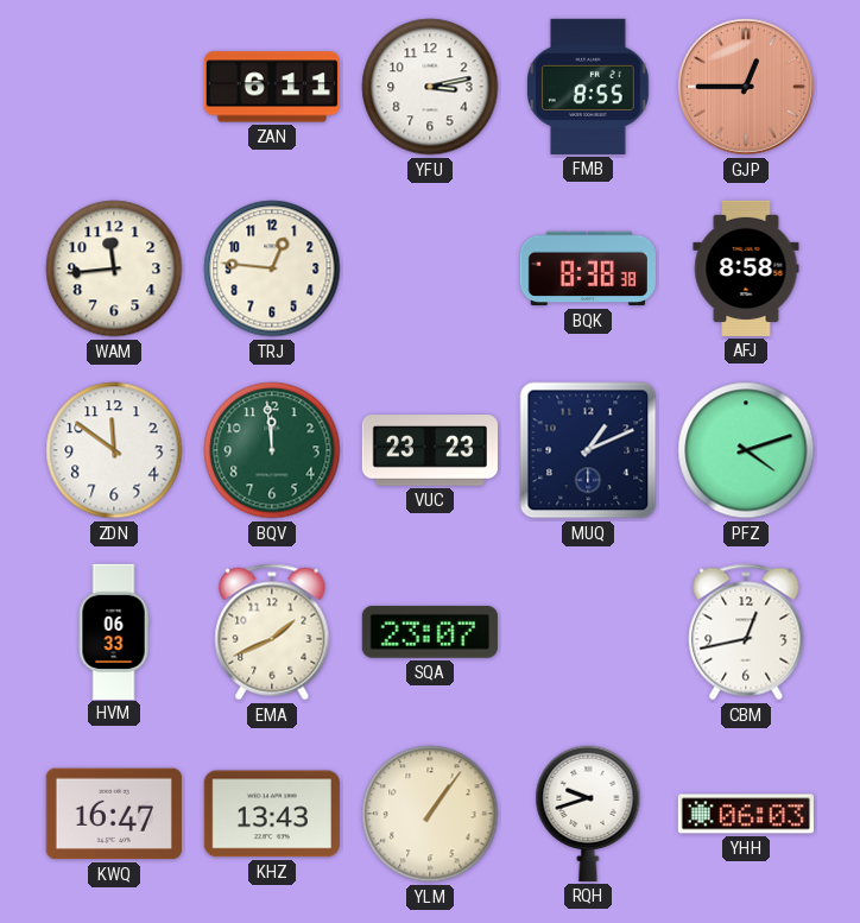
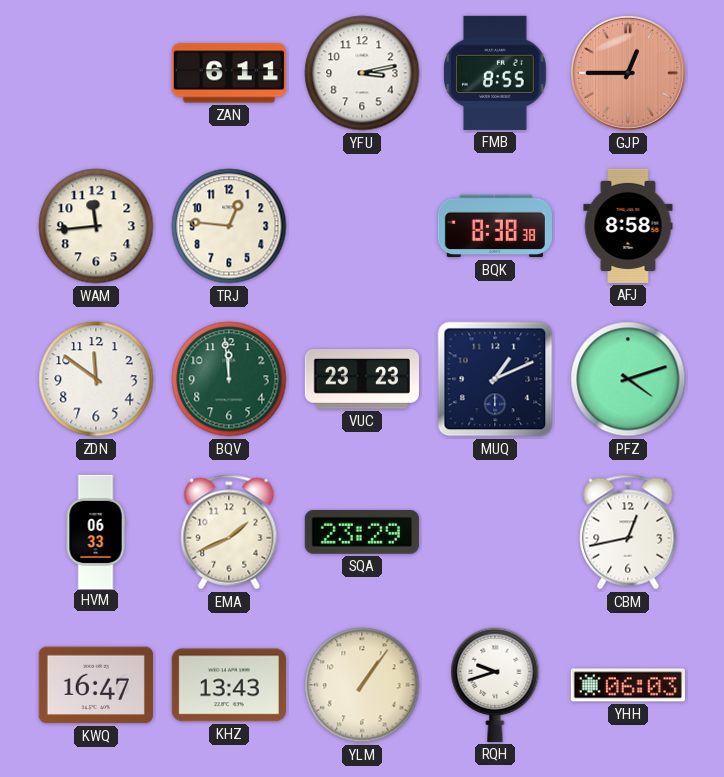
SQA: 23:07 -> 23:29 (362, 532)
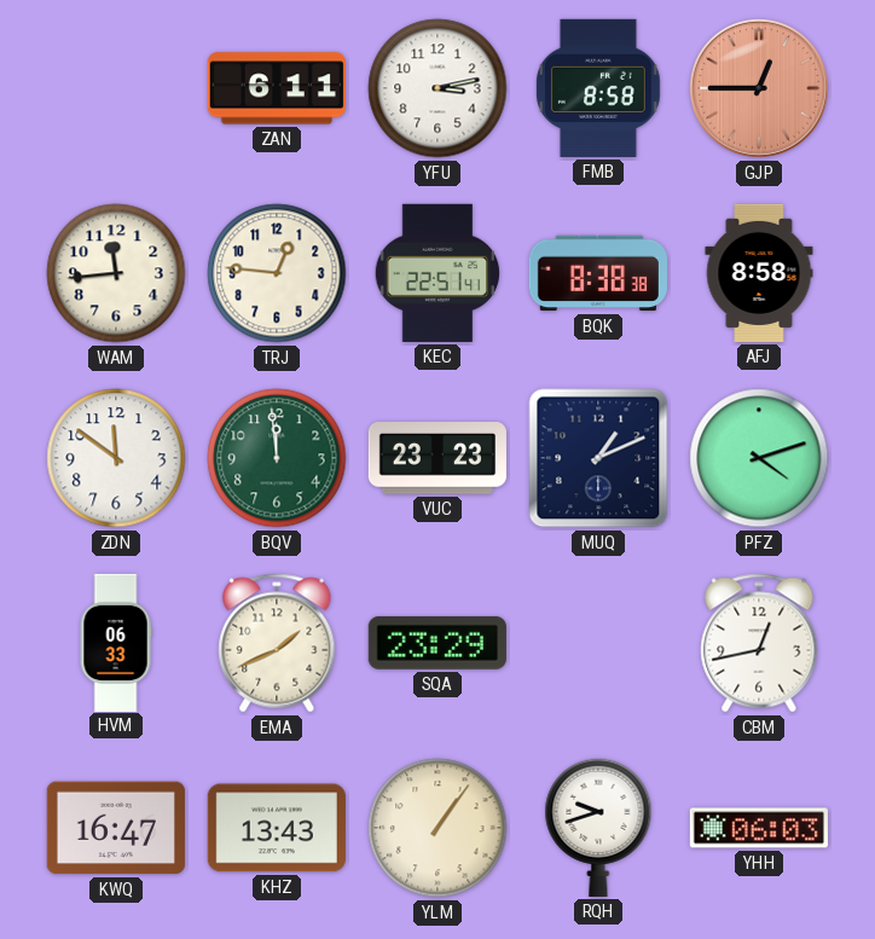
FMB: 8:55 -> 8:58 (599, 88)
KEC: none -> 22:51 (436, 273)
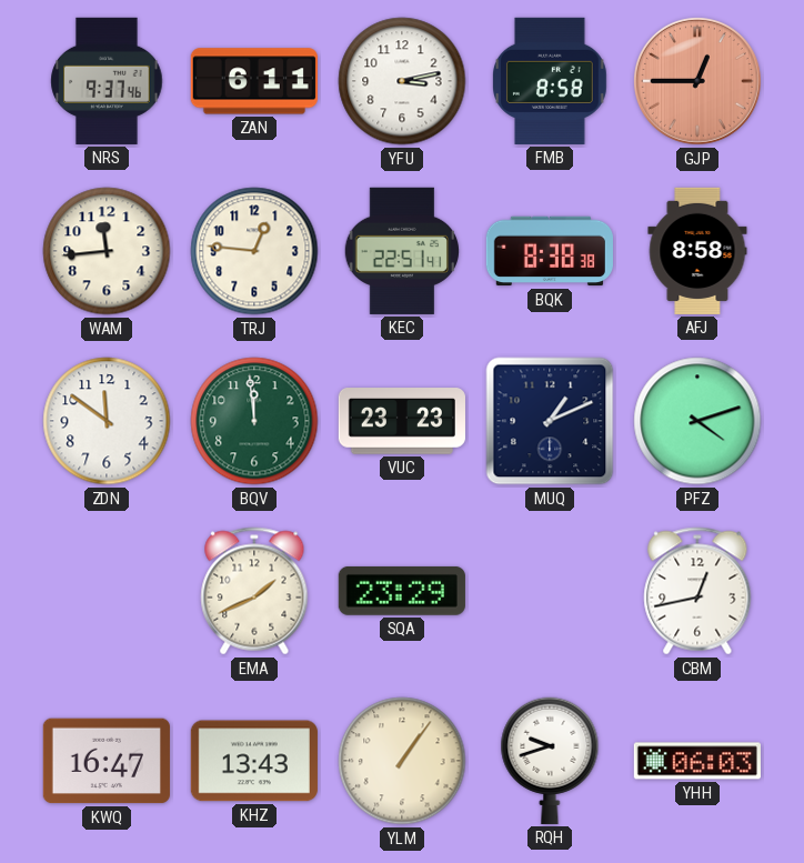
NRS: none -> 9:37 (107, 81)
HVM: 06:33 -> none (116, 642)
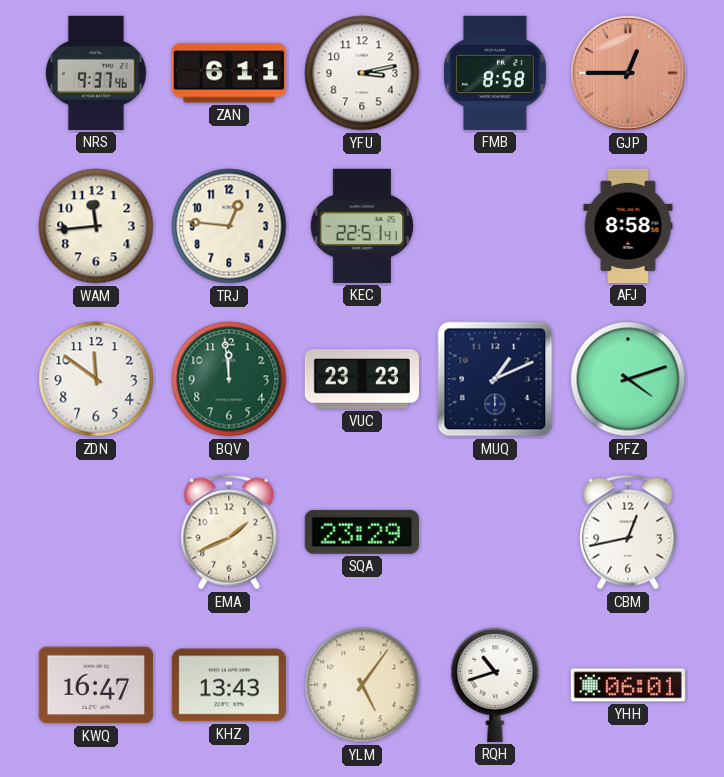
BQK: 8:38 -> none (550, 251)
YLM: 1:06 -> 5:06 (362, 685)
RQH: 9:42 -> 10:42 (495, 685)
YHH: 06:03 -> 06:01 (628, 685)
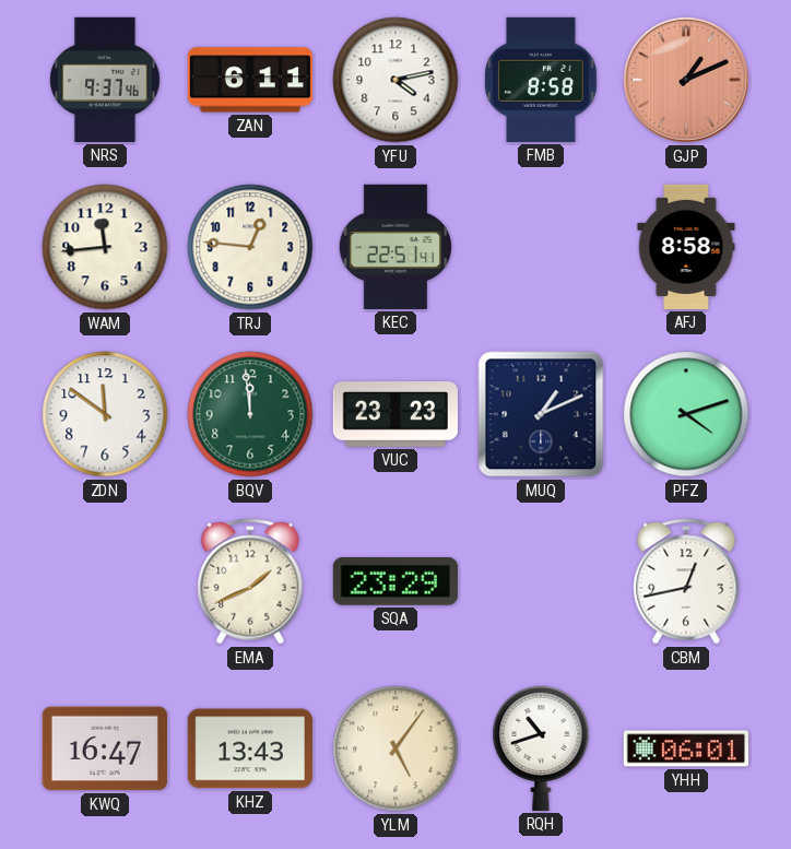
YFU: 3:13 -> 4:13 (395, 80)
GJP: 12:45 -> 1:11 (686, 80)
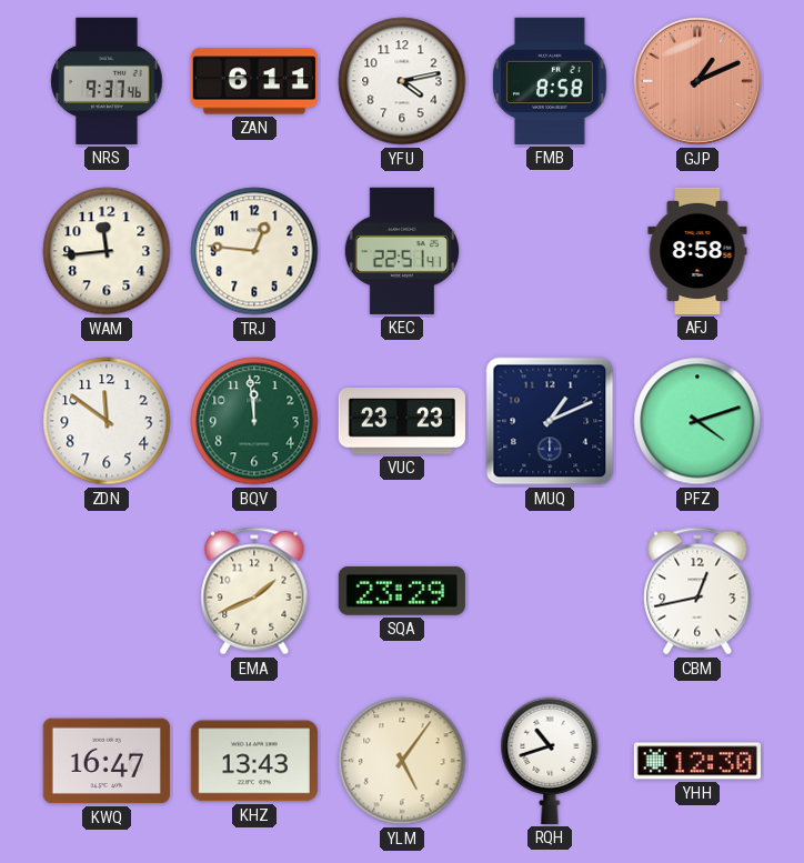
YHH: 06:01 -> 12:30 (697, 761)
